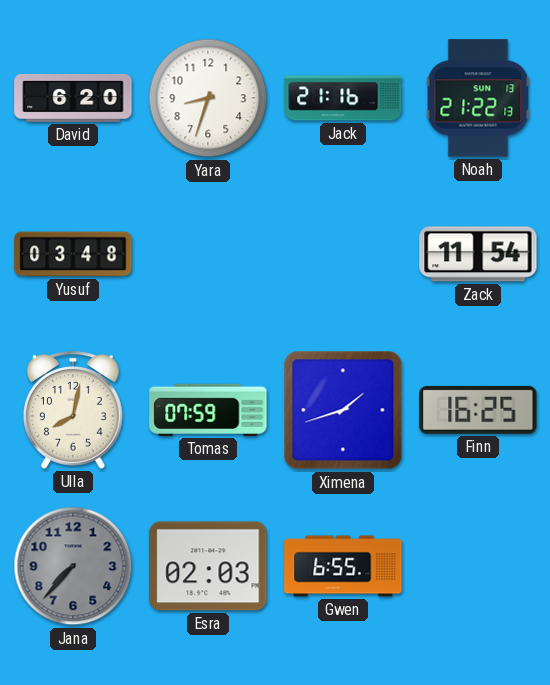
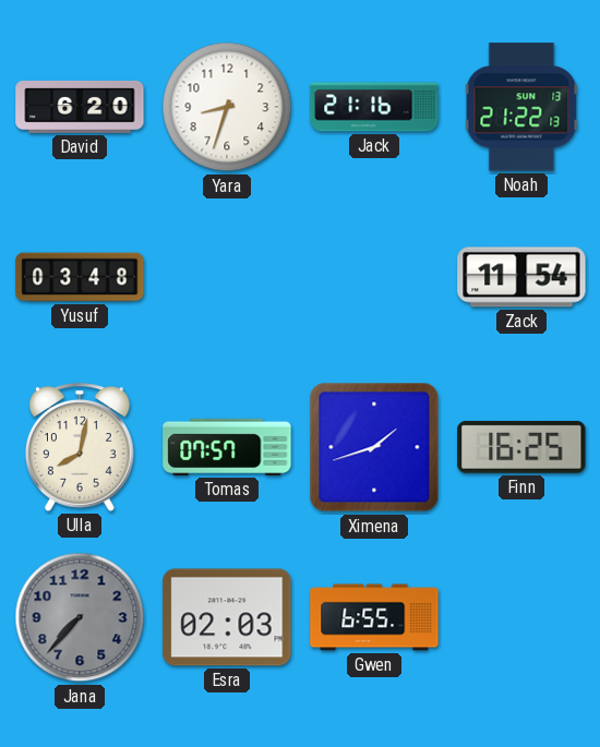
Tomas: 07:59 -> 07:57 (227, 447)
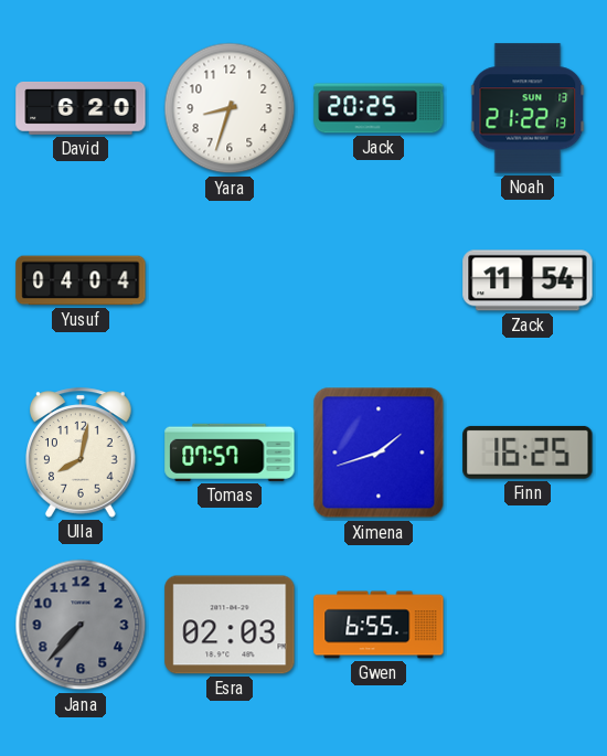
Jack: 21:16 -> 20:25 (379, 108)
Yusuf: 03:48 -> 04:04 (81, 280)
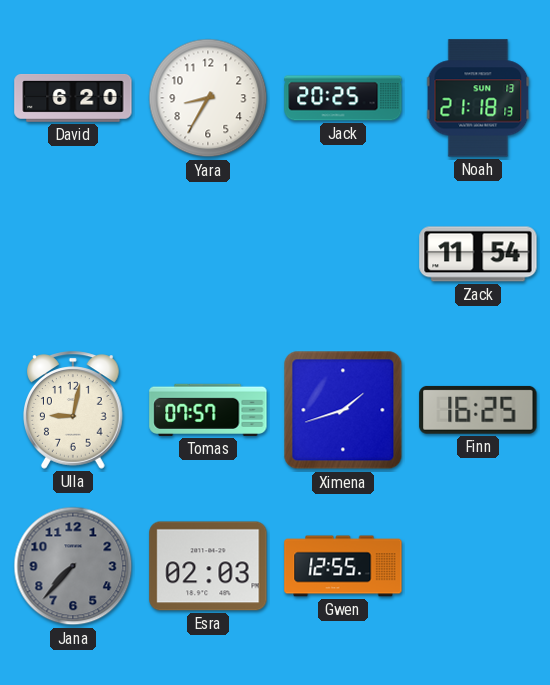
Yara: 8:33 -> 8:35 (208, 98)
Noah: 21:22 -> 21:18 (478, 98)
Yusuf: 04:04 -> none (81, 280)
Ulla: 8:02 -> 9:02 (74, 410)
Gwen: 6:55 -> 12:55 (343, 566)
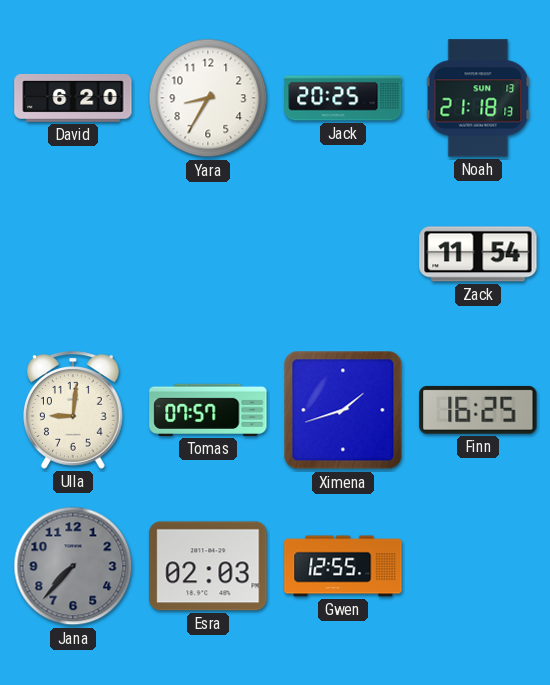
Ulla: 9:02 -> 9:01 (74, 410)
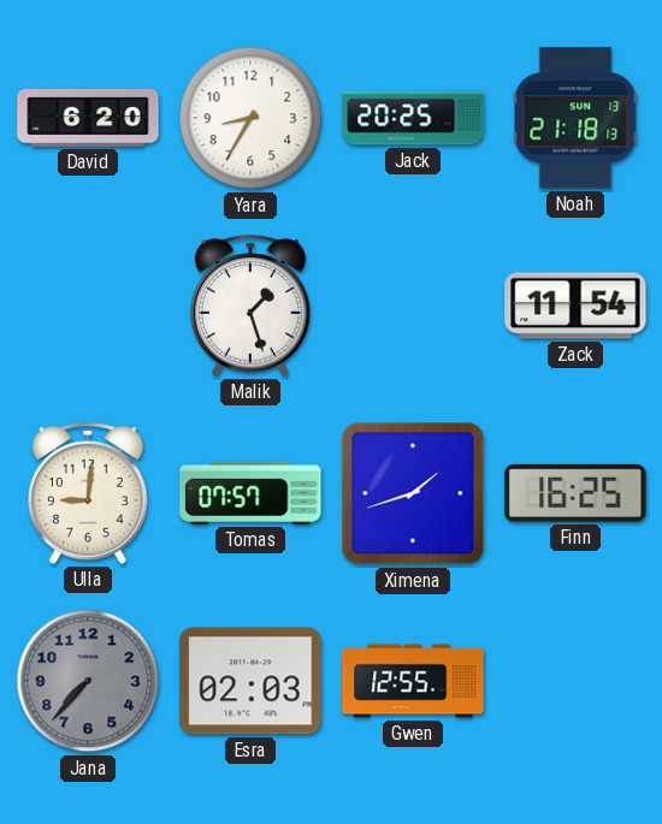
Malik: none -> 1:27 (252, 306)
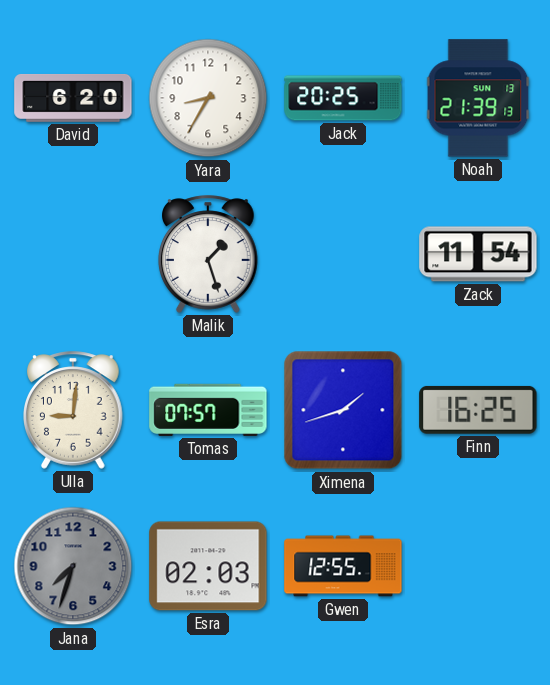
Noah: 21:18 -> 21:39 (478, 98)
Jana: 7:37 -> 7:33 (73, 566)
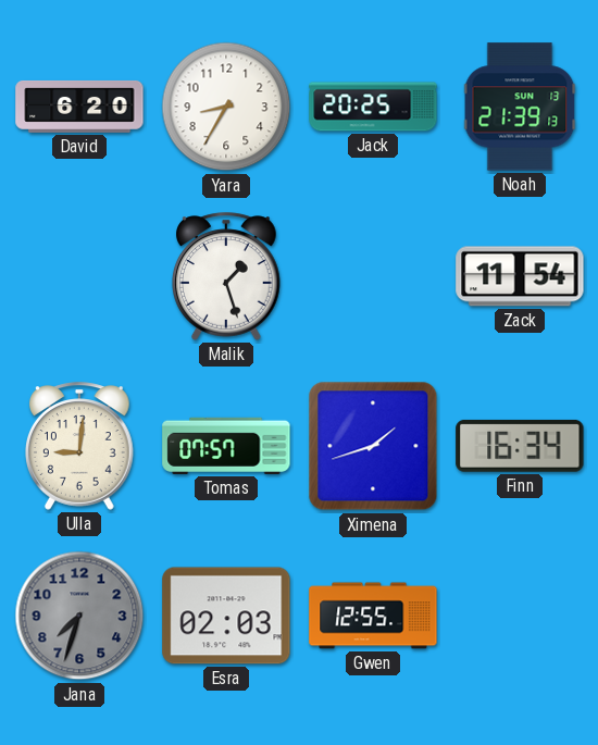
Finn: 16:25 -> 16:34 (520, 446)
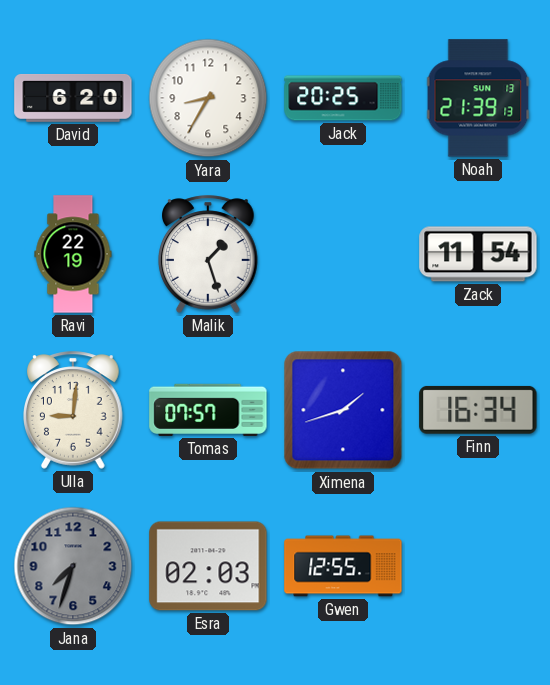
Ravi: none -> 22:19 (73, 254)
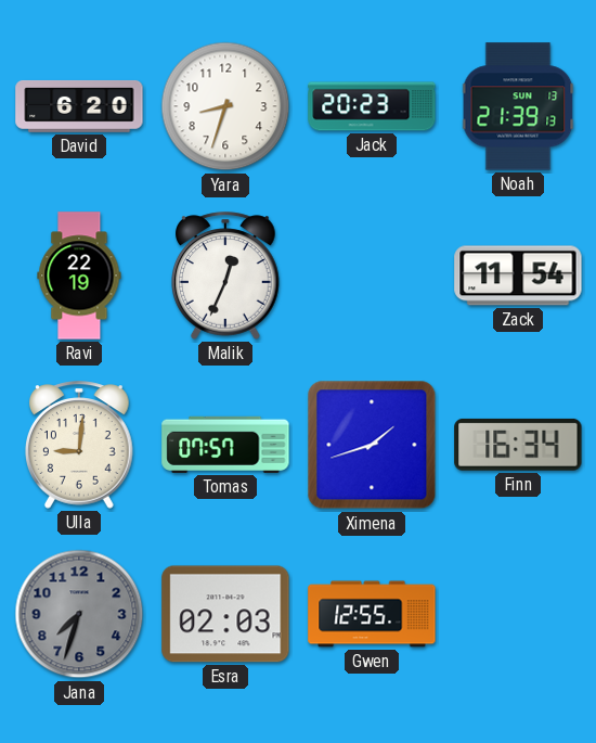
Yara: 8:35 -> 8:33 (225, 106)
Jack: 20:25 -> 20:23 (372, 106)
Malik: 1:27 -> 12:34 (226, 276)
